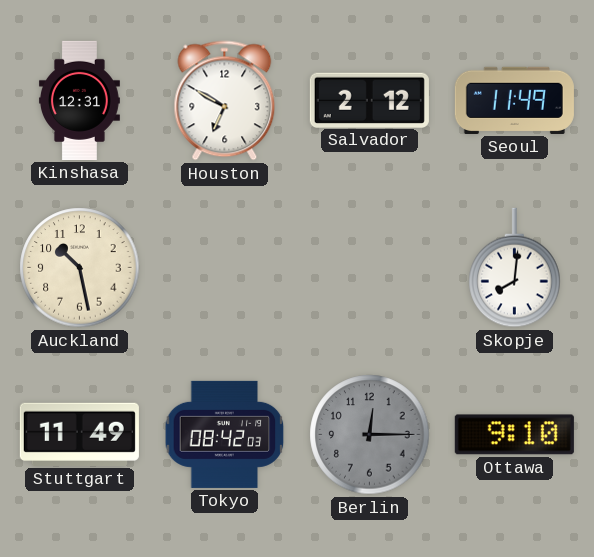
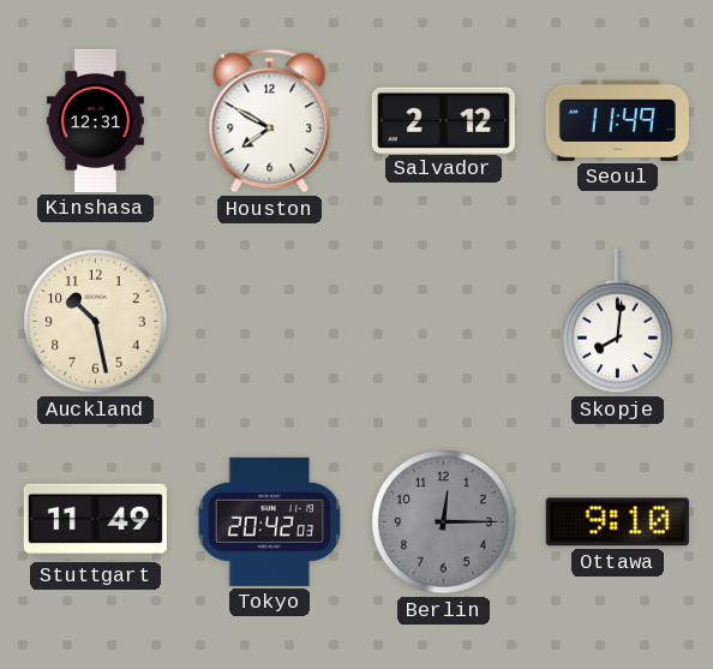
Houston: 6:50 -> 7:50 (270, 121)
Tokyo: 08:42 -> 20:42 (270, 521)
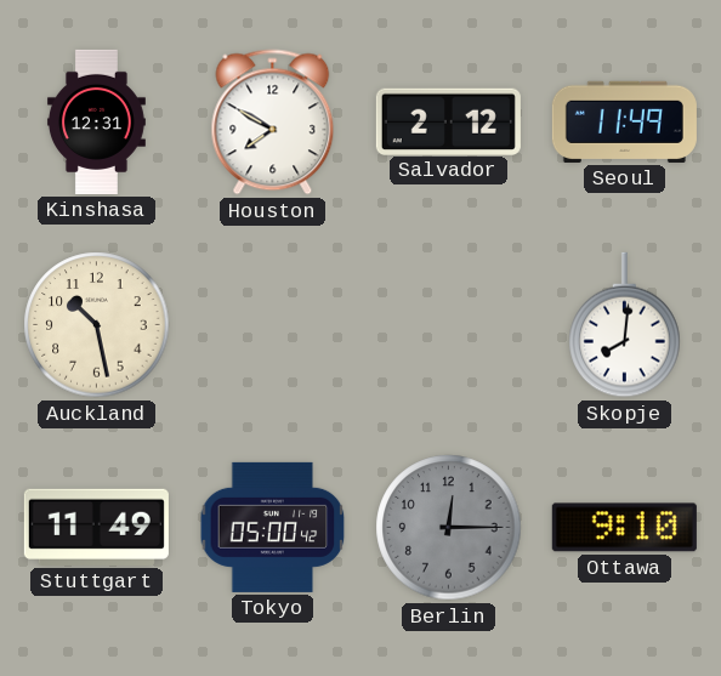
Tokyo: 20:42 -> 05:00 (273, 527)
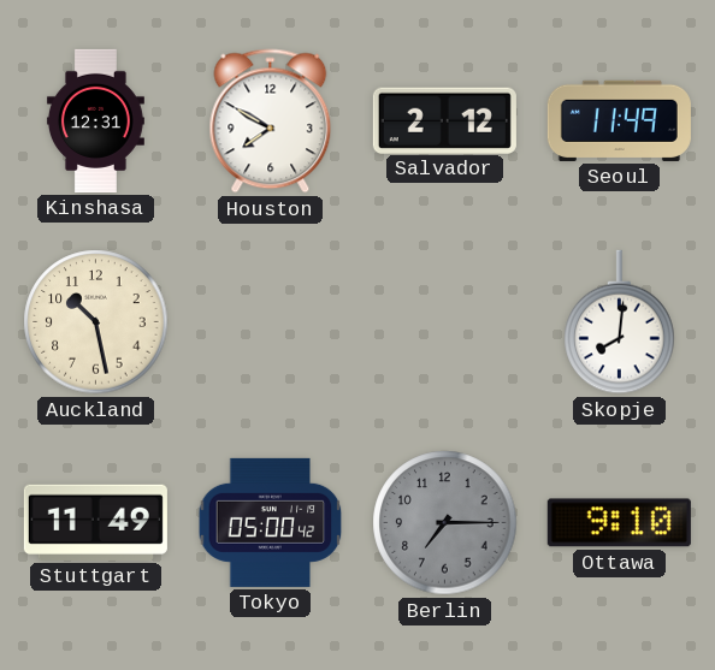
Berlin: 12:15 -> 7:15 (445, 523)
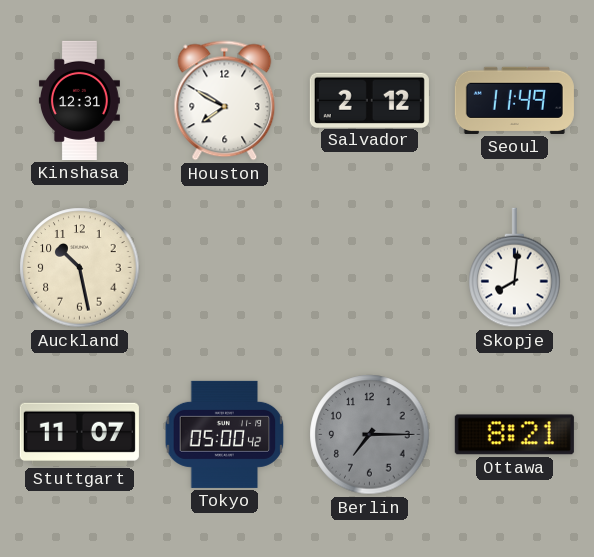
Stuttgart: 11:49 -> 11:07 (79, 434)
Ottawa: 9:10 -> 8:21 (514, 435)
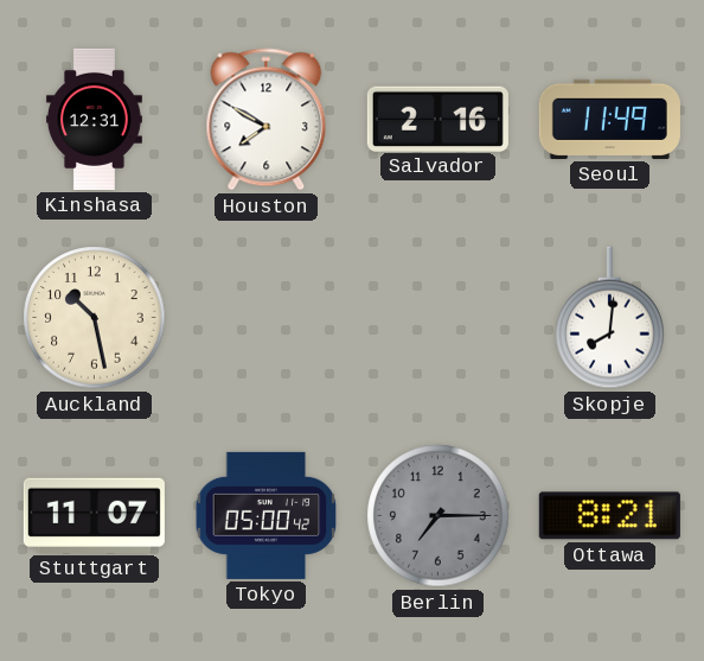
Salvador: 2:12 -> 2:16 (437, 119)
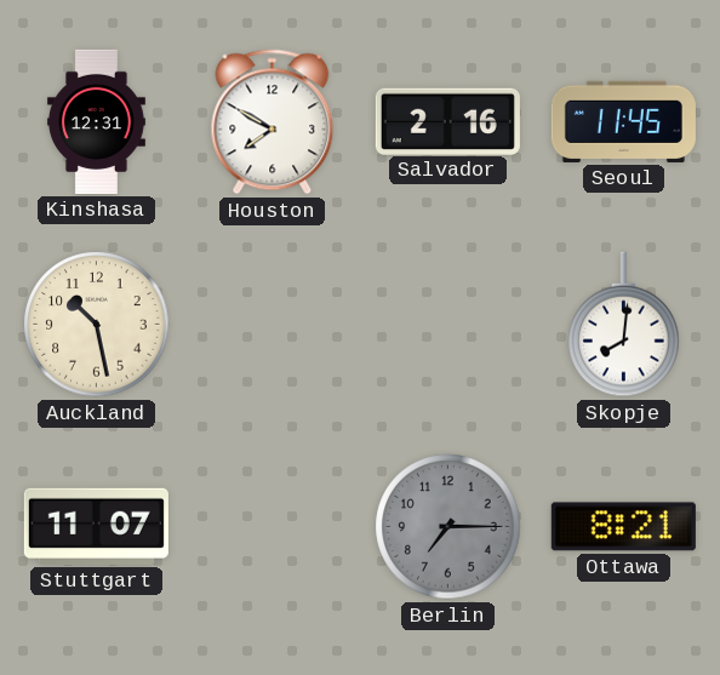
Seoul: 11:49 -> 11:45 (623, 121)
Tokyo: 05:00 -> none (267, 515)
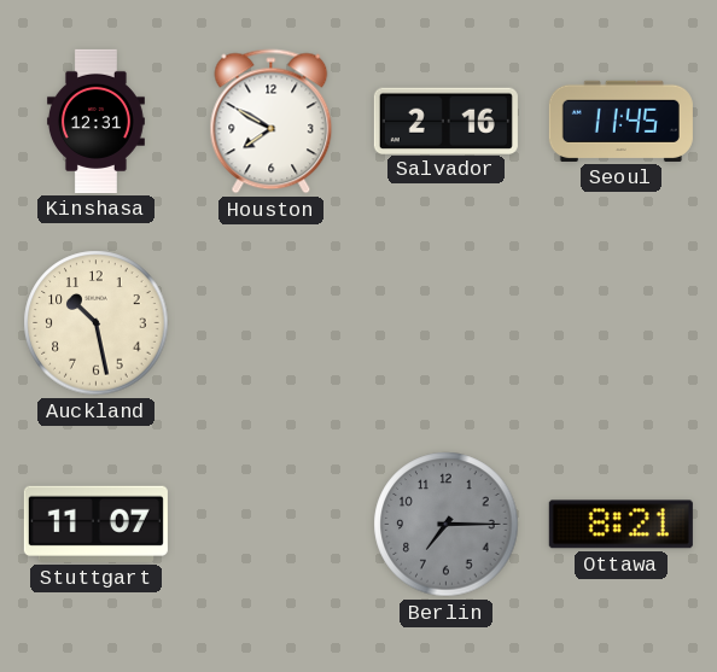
Skopje: 8:01 -> none (624, 325)
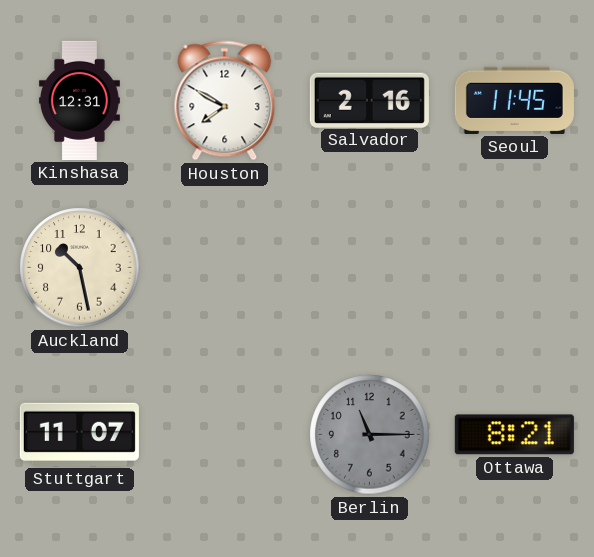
Berlin: 7:15 -> 11:15 (370, 435)
